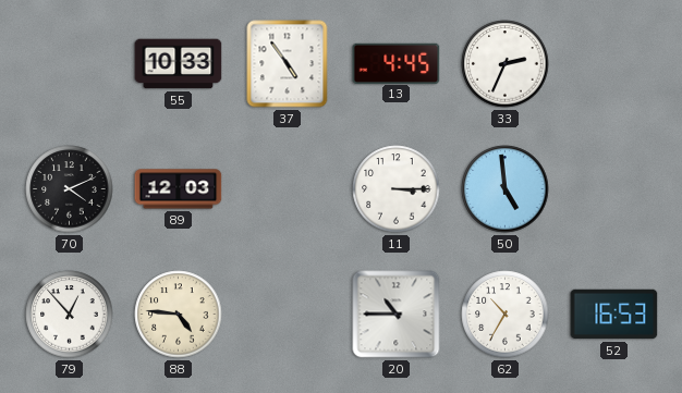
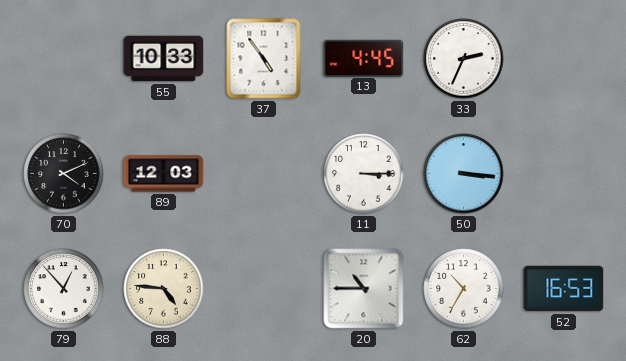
50: 4:59 -> 3:16 (464, 174)
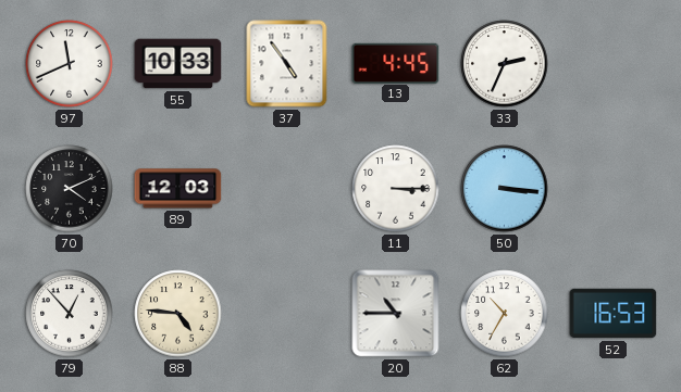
97: none -> 11:41 (70, 64)
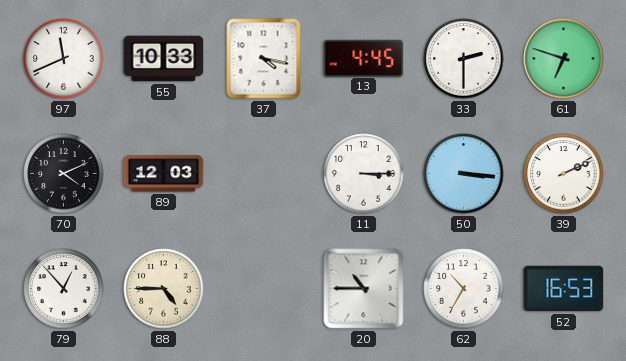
37: 4:54 -> 4:17 (264, 59)
33: 2:34 -> 2:30 (464, 59)
61: none -> 6:48 (564, 59)
39: none -> 2:11 (564, 174)
88: 4:46 -> 4:45 (164, 289)
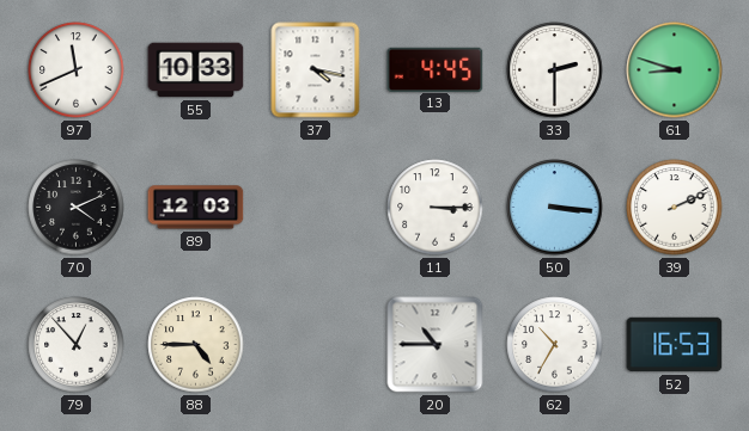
61: 6:48 -> 8:48 (675, 70)
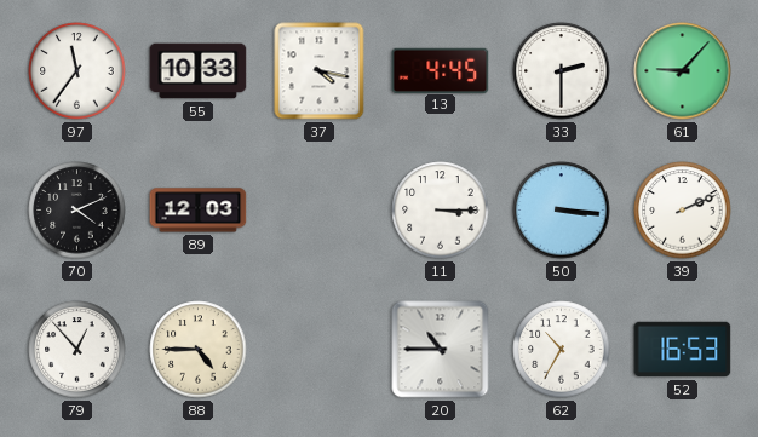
97: 11:41 -> 11:36 (77, 71)
61: 8:48 -> 9:07 (683, 71)
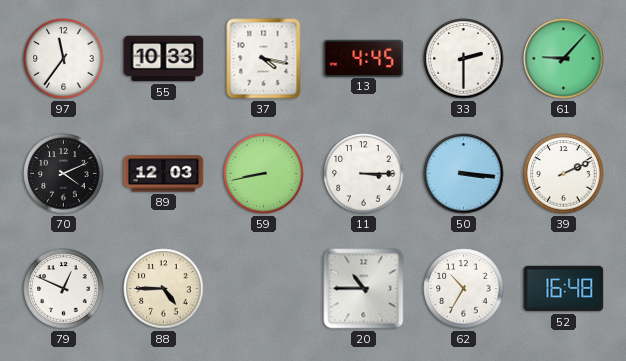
59: none -> 8:43 (264, 174)
79: 12:53 -> 12:49 (64, 289)
52: 16:53 -> 16:48 (564, 289)
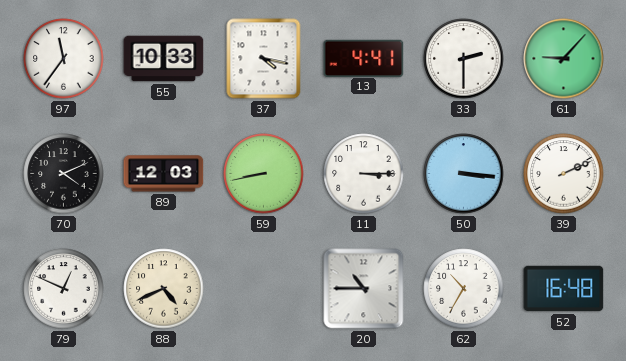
13: 4:45 -> 4:41 (364, 58)
88: 4:45 -> 4:41 (164, 289)
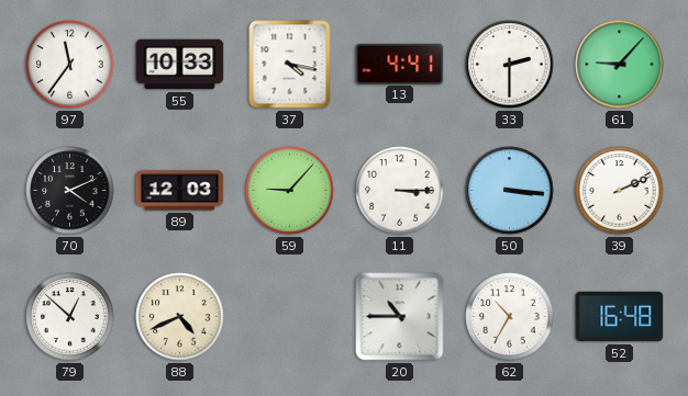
59: 8:43 -> 9:07 (290, 191)
79: 12:49 -> 12:52 (70, 317)
